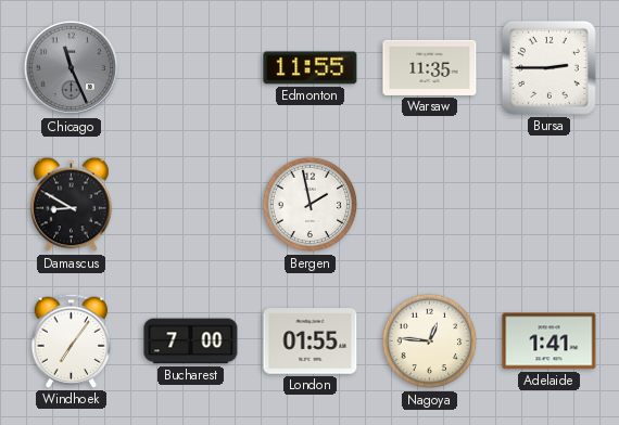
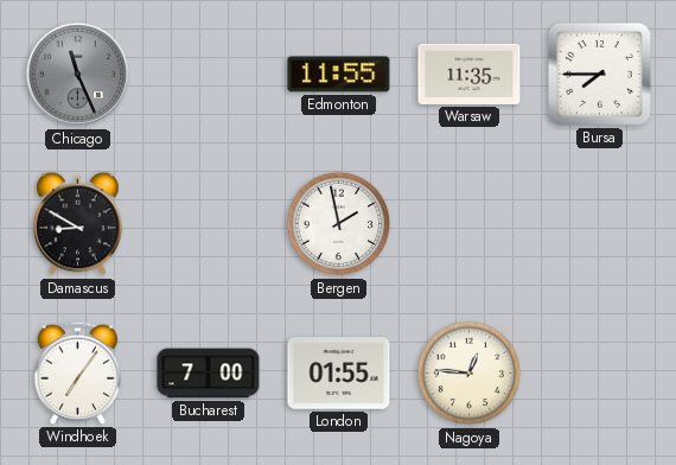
Bursa: 2:45 -> 7:45 (599, 74)
Adelaide: 1:41 -> none (549, 342)
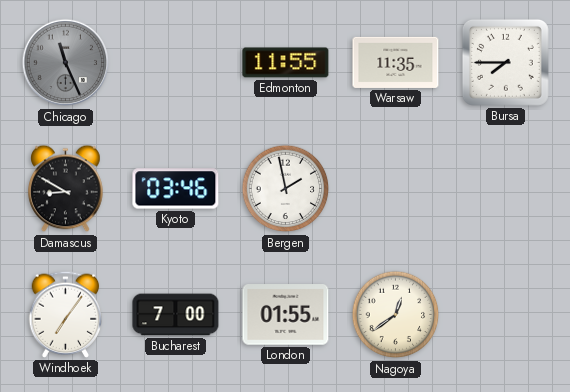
Kyoto: none -> 03:46 (176, 189)
Nagoya: 12:46 -> 12:39 (396, 315)
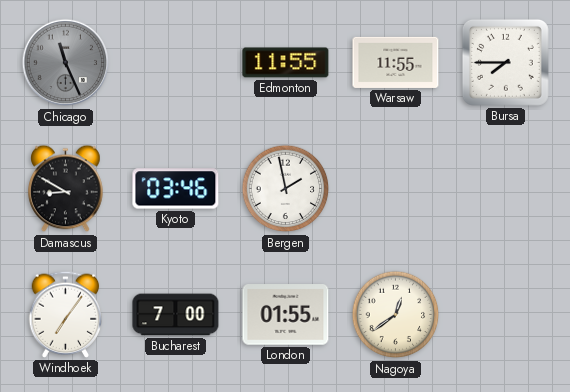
Warsaw: 11:35 -> 11:55 (396, 62)
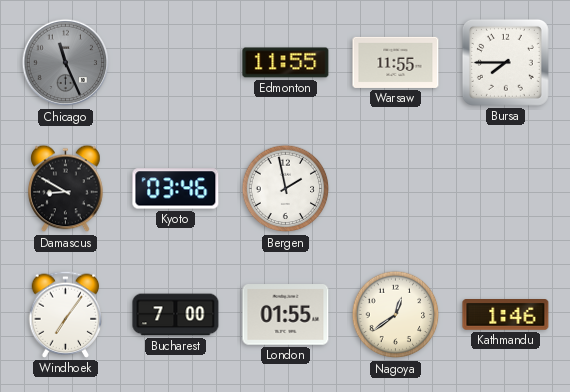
Kathmandu: none -> 1:46 (506, 315)
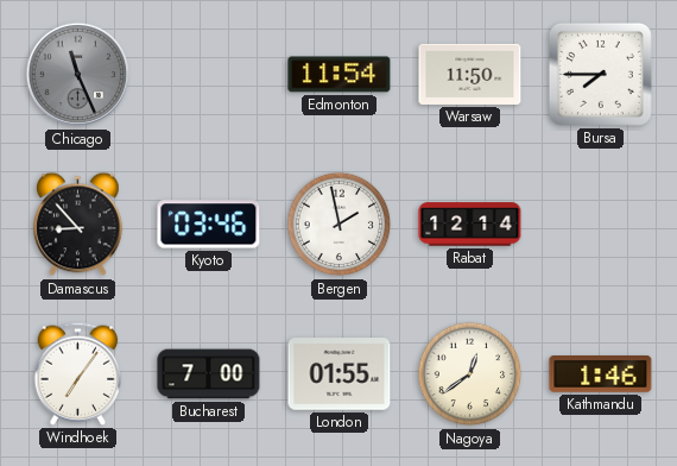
Edmonton: 11:55 -> 11:54 (340, 75)
Warsaw: 11:55 -> 11:50 (470, 74)
Damascus: 8:50 -> 8:53 (78, 225)
Rabat: none -> 12:14 (470, 225)
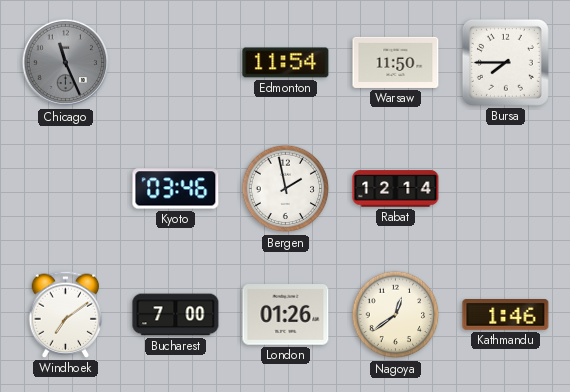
Damascus: 8:53 -> none (78, 225)
Windhoek: 7:06 -> 7:09 (66, 314)
London: 01:55 -> 01:26 (286, 315)
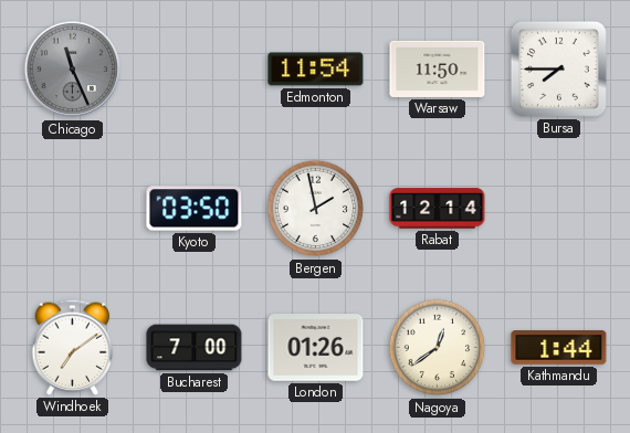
Kyoto: 03:46 -> 03:50 (195, 209)
Kathmandu: 1:46 -> 1:44 (559, 348)
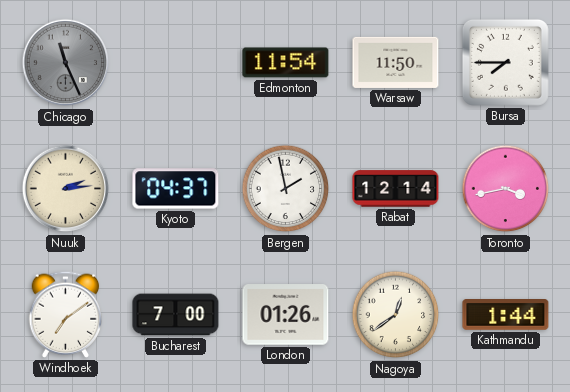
Nuuk: none -> 2:14 (66, 189)
Kyoto: 03:50 -> 04:37 (176, 189)
Toronto: none -> 3:43 (506, 189)
